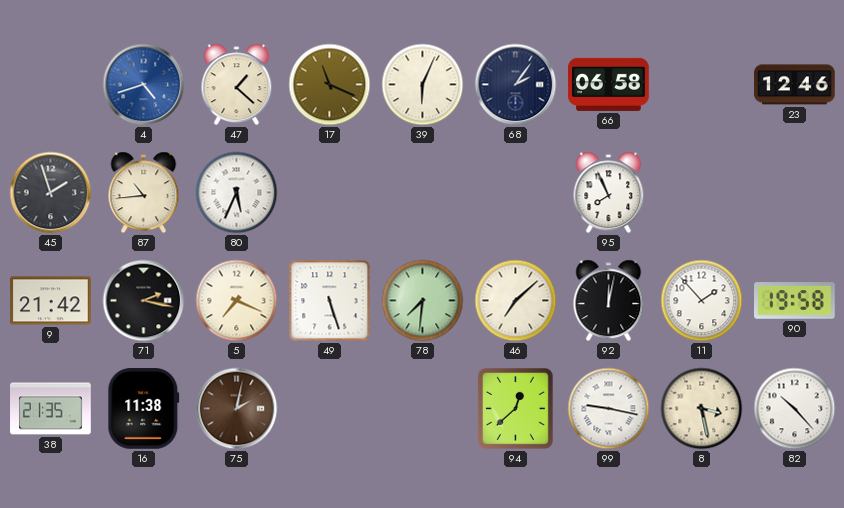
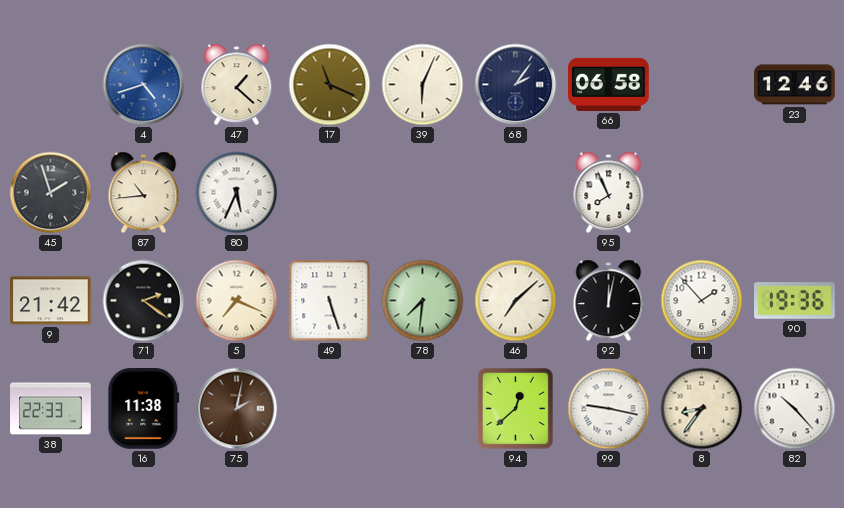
71: 2:17 -> 2:21 (144, 301)
90: 19:58 -> 19:36 (795, 301)
38: 21:35 -> 22:33 (51, 409)
8: 3:28 -> 8:36 (702, 409)
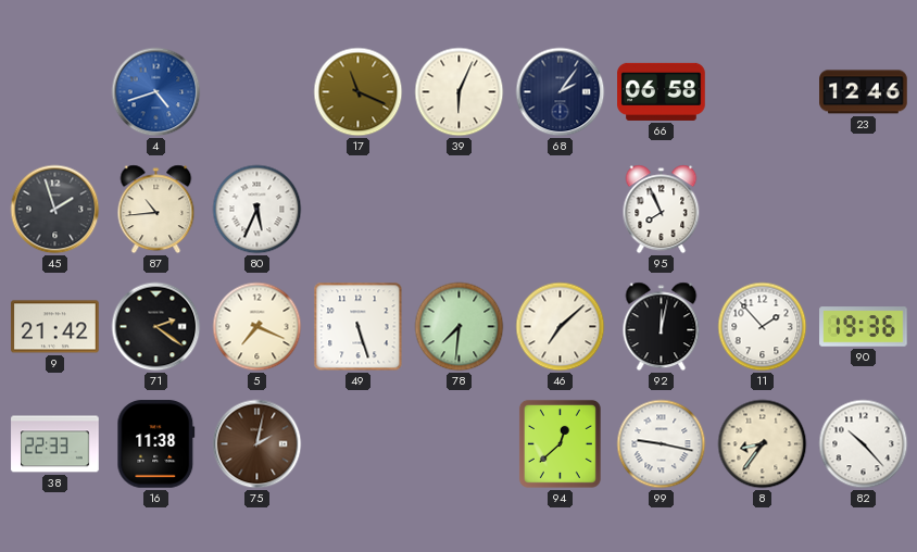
47: 1:22 -> none (237, 85)
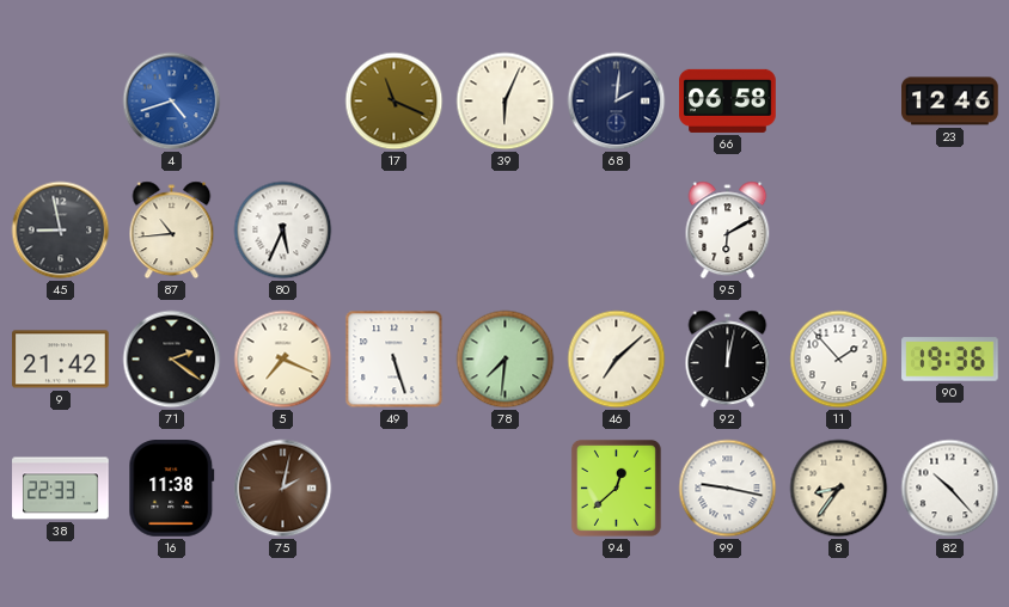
68: 2:06 -> 2:01 (617, 102)
45: 1:57 -> 8:58 (61, 231)
95: 7:56 -> 6:10 (728, 231)
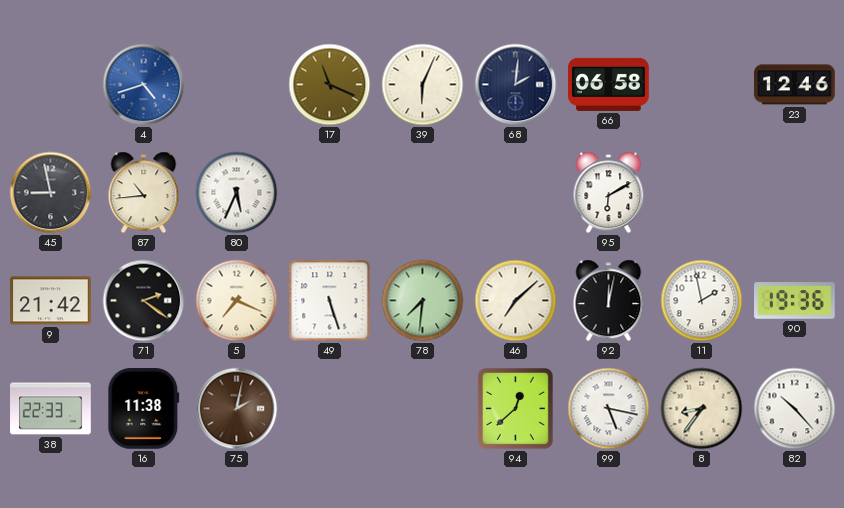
11: 1:53 -> 1:58 (702, 301)
99: 9:17 -> 5:17 (609, 409)
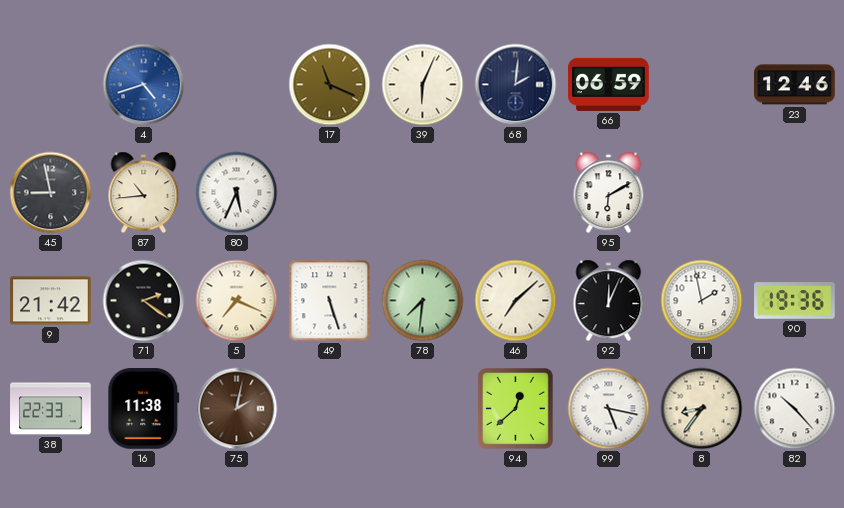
66: 06:58 -> 06:59 (609, 84)
92: 12:02 -> 12:04 (609, 301)
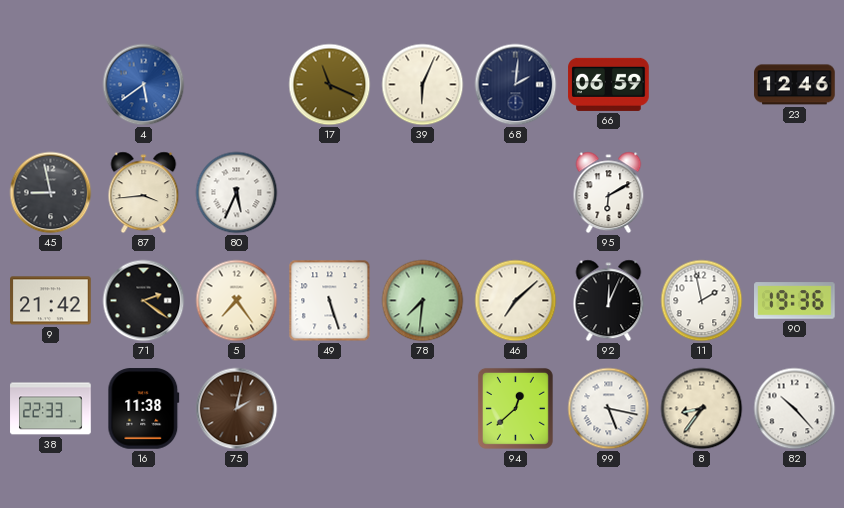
4: 4:42 -> 5:39 (144, 85)
87: 10:44 -> 3:44 (144, 193)
5: 7:19 -> 7:24 (237, 301)
